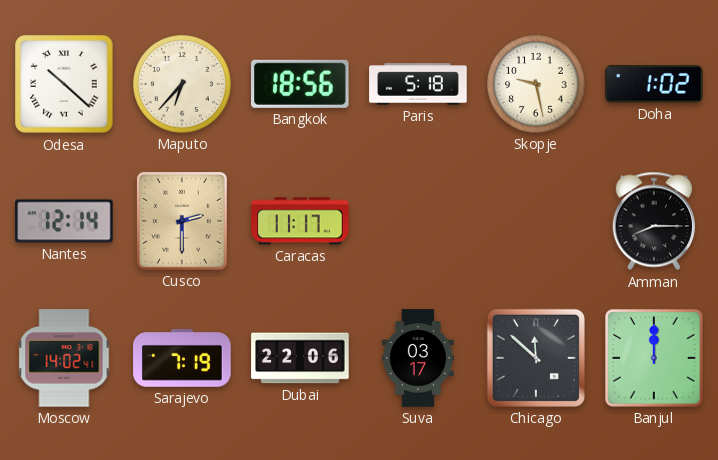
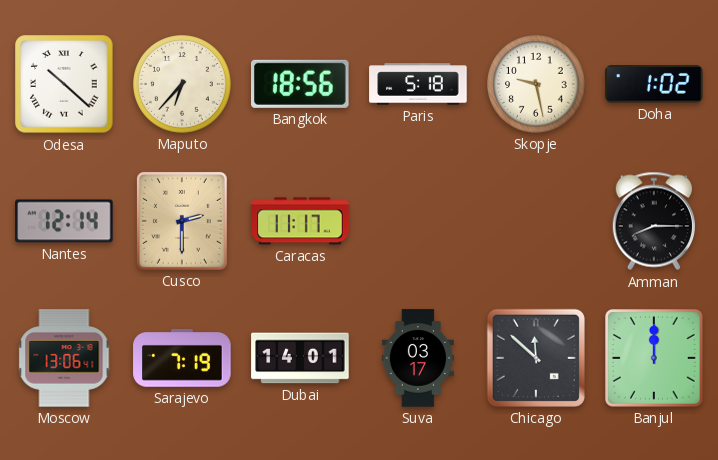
Moscow: 14:02 -> 13:06 (64, 358)
Dubai: 22:06 -> 14:01 (300, 358)
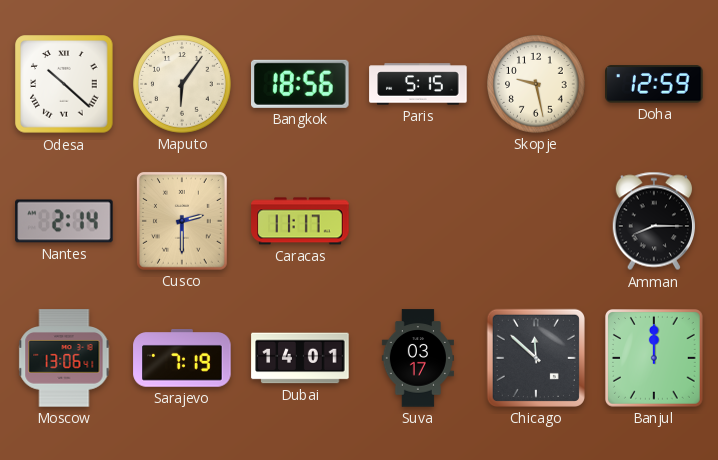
Maputo: 6:37 -> 6:06 (182, 84)
Paris: 5:18 -> 5:15 (418, 84)
Doha: 1:02 -> 12:59 (654, 84)
Nantes: 12:14 -> 2:14 (64, 221)
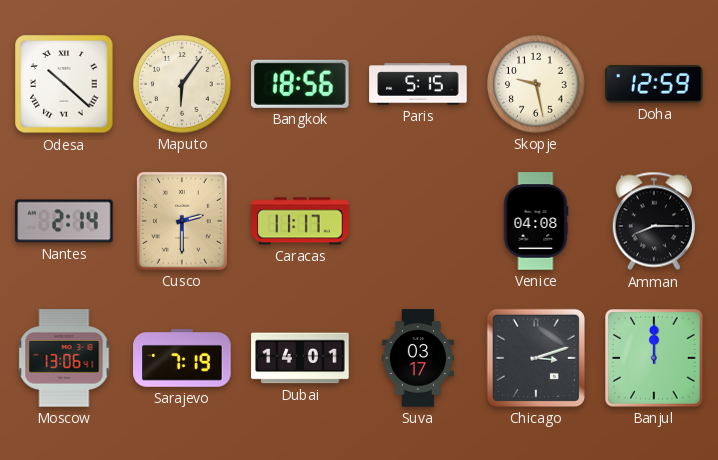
Venice: none -> 04:08 (536, 221)
Chicago: 11:52 -> 3:12 (536, 358)
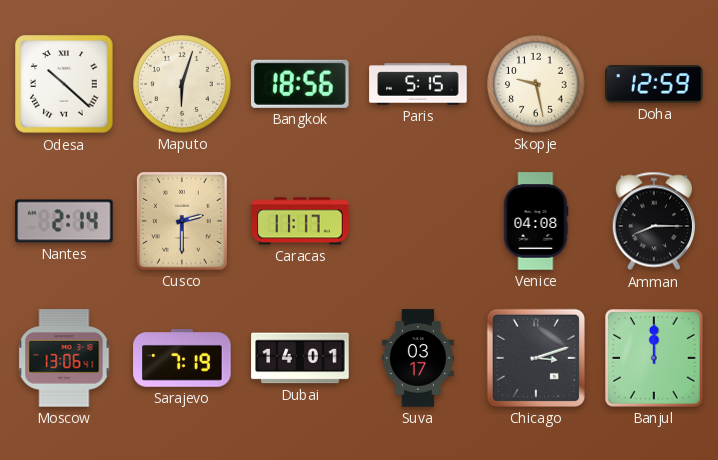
Maputo: 6:06 -> 6:03 (182, 84)
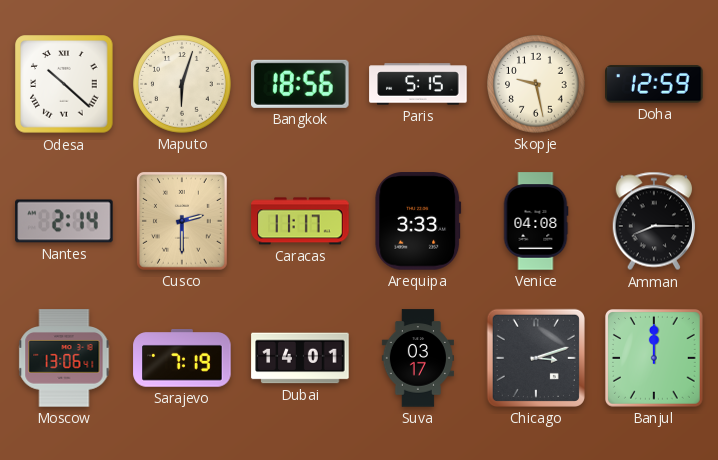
Arequipa: none -> 3:33 (418, 221)
